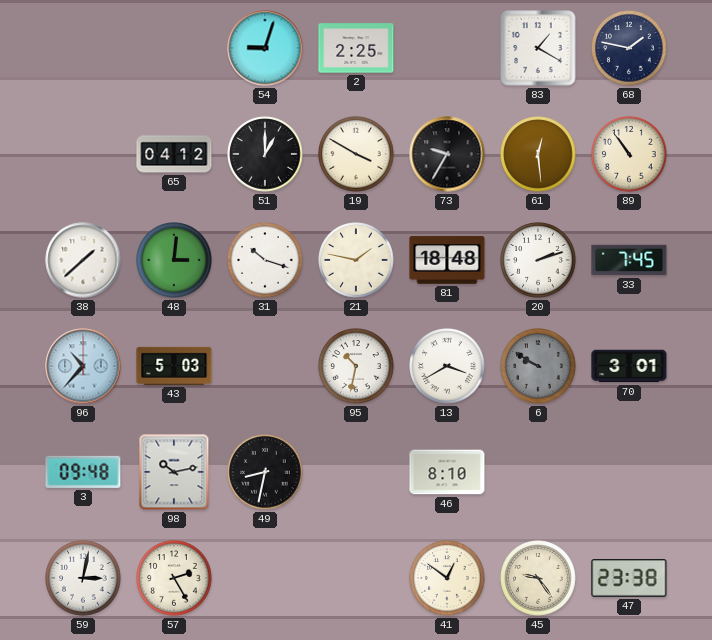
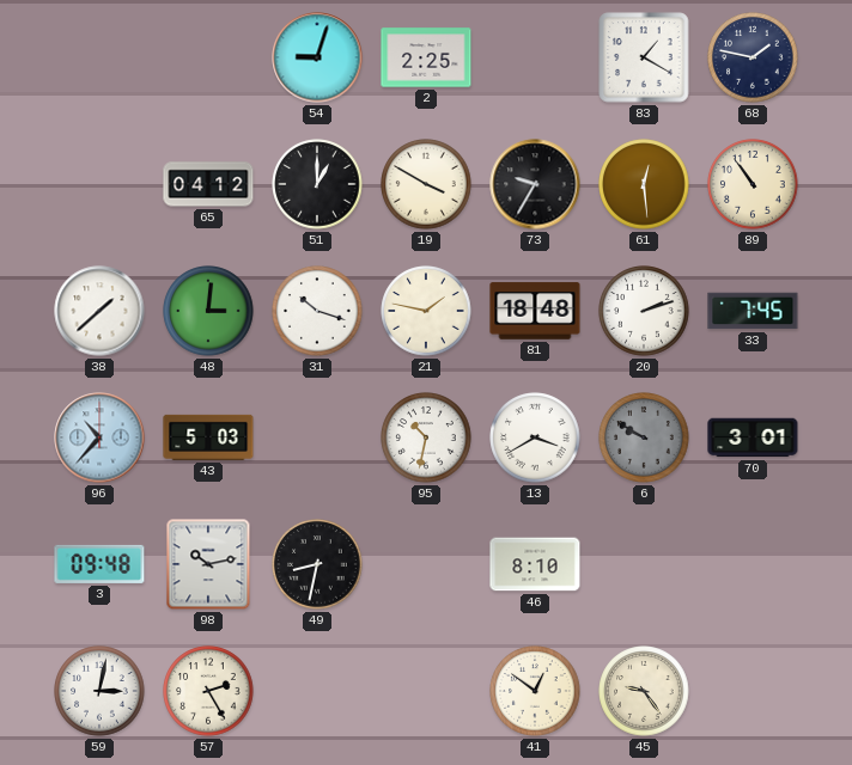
47: 23:38 -> none (629, 578)
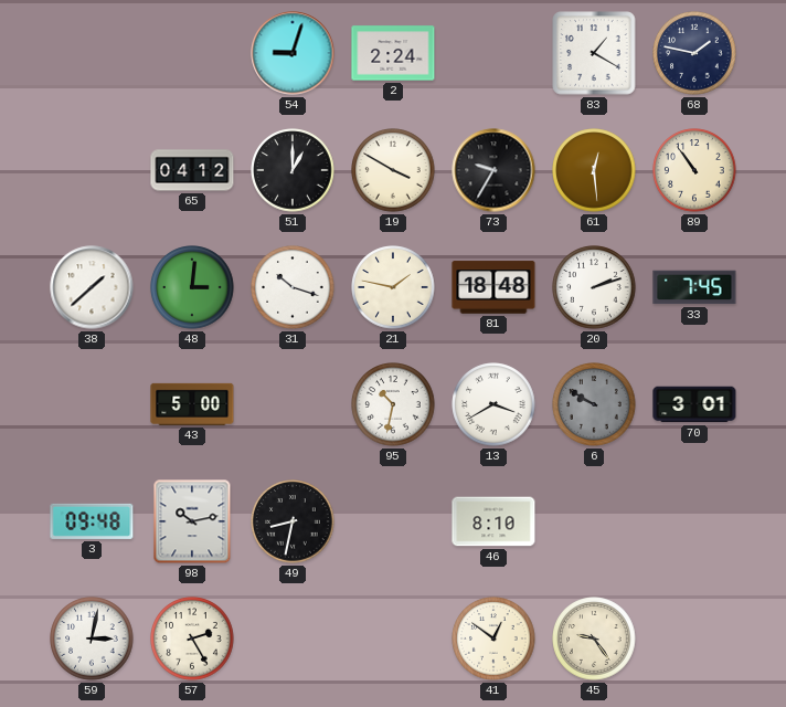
2: 2:25 -> 2:24 (393, 53)
96: 10:37 -> none (99, 437)
43: 5:03 -> 5:00 (192, 404)
